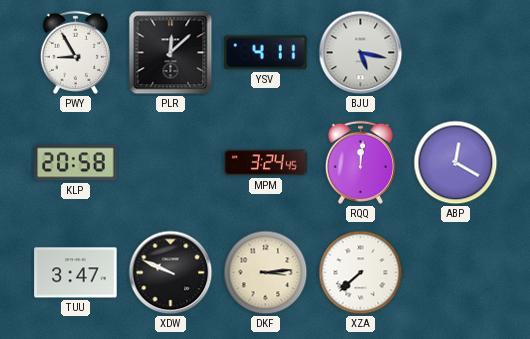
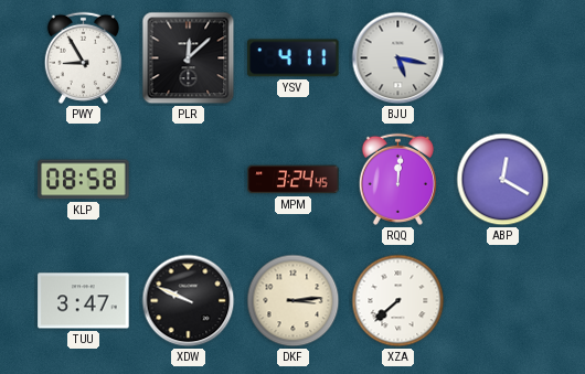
KLP: 20:58 -> 08:58 (84, 180)
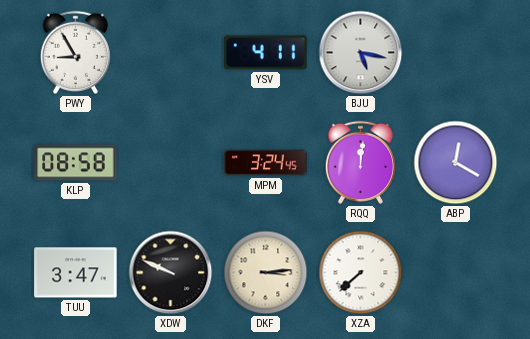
PLR: 12:08 -> none (189, 58)
